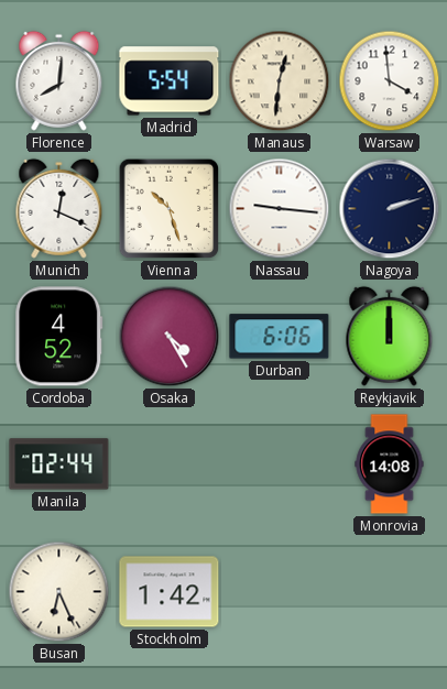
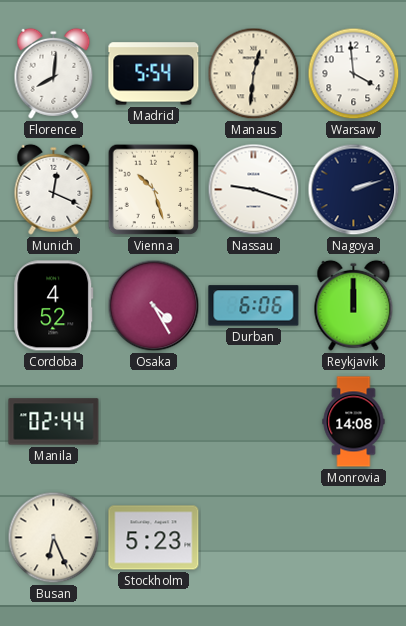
Nassau: 9:16 -> 9:18 (254, 190)
Stockholm: 1:42 -> 5:23 (154, 538)
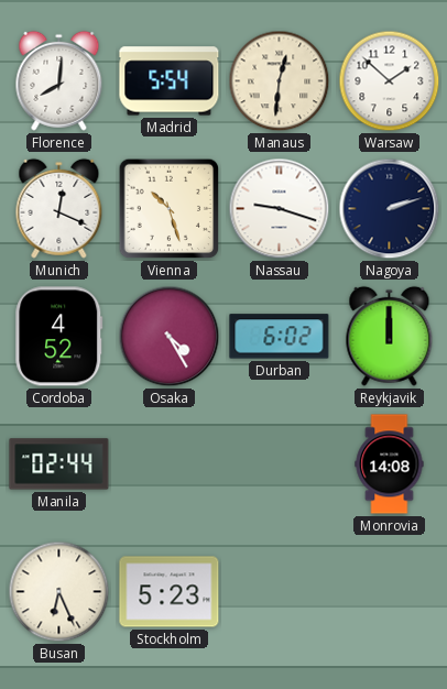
Warsaw: 3:59 -> 1:52 (390, 81)
Durban: 6:06 -> 6:02 (280, 337)
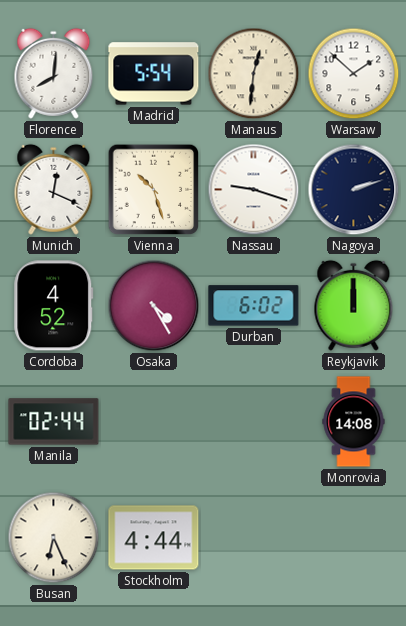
Stockholm: 5:23 -> 4:44 (154, 538)
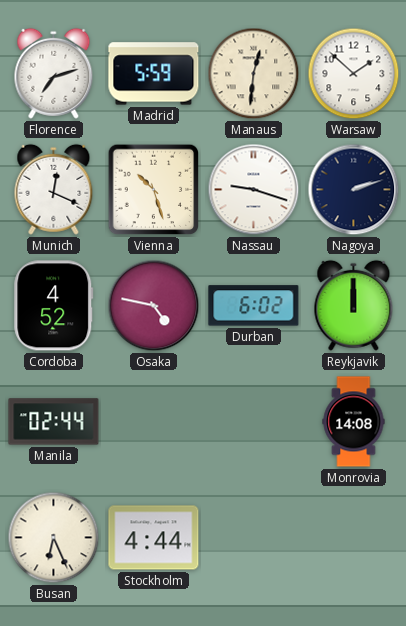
Florence: 8:01 -> 7:12 (54, 73)
Madrid: 5:54 -> 5:59 (154, 74)
Osaka: 4:25 -> 4:47 (154, 306)
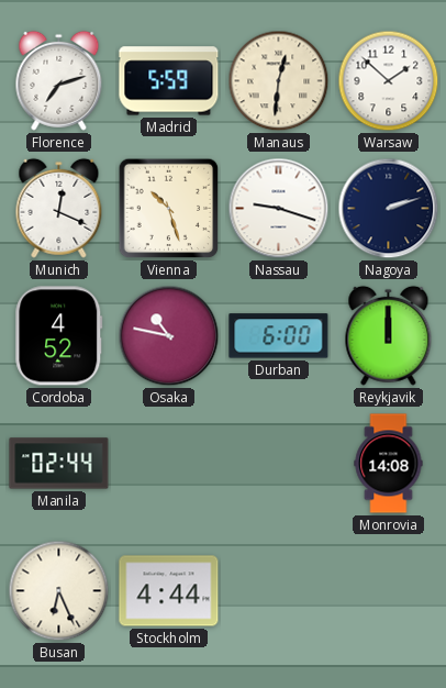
Osaka: 4:47 -> 10:47 (169, 336)
Durban: 6:02 -> 6:00 (279, 336)
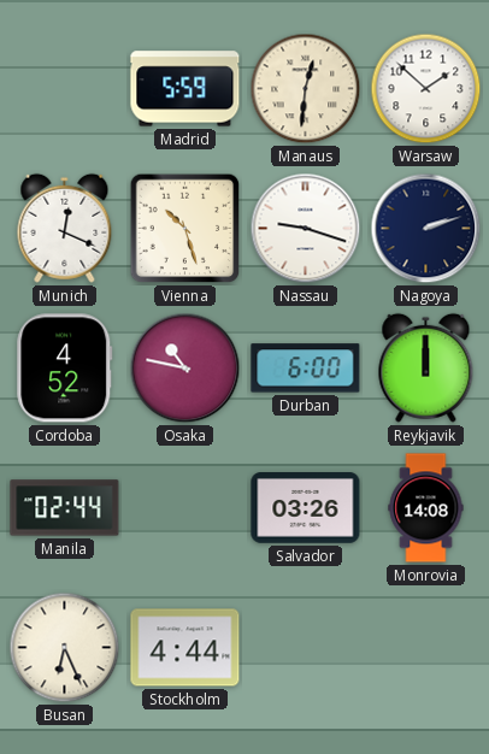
Florence: 7:12 -> none (59, 80)
Salvador: none -> 03:26 (306, 508)
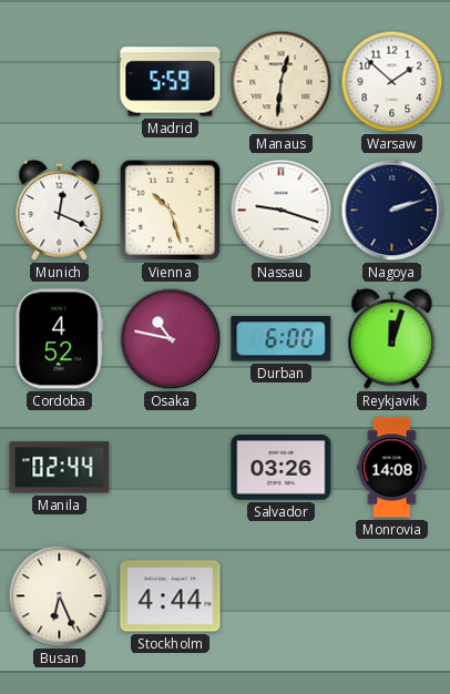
Reykjavik: 12:00 -> 12:03 (392, 338)
